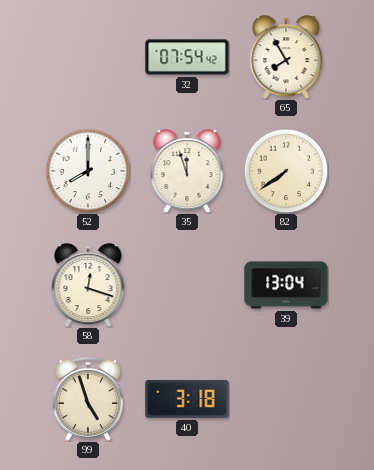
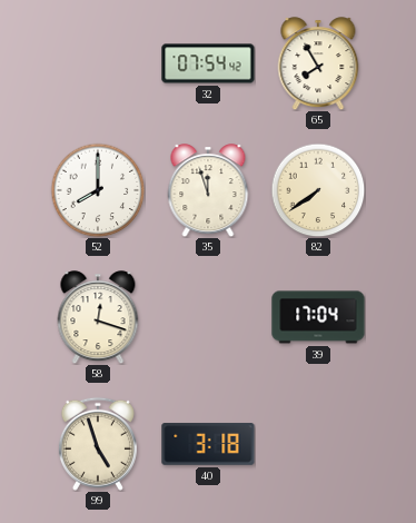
39: 13:04 -> 17:04 (318, 317)
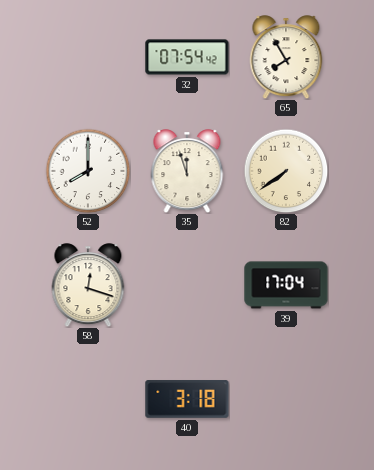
99: 4:57 -> none (98, 444)
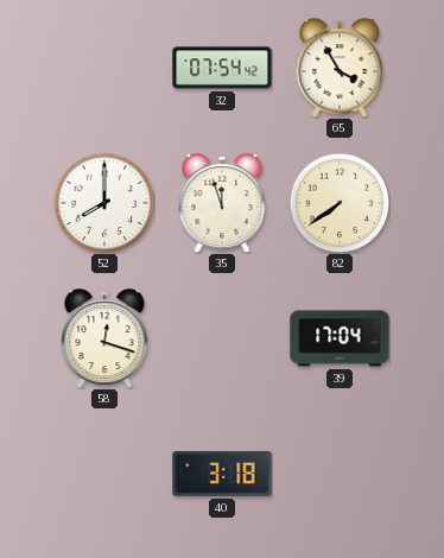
65: 7:55 -> 3:55 (340, 68)
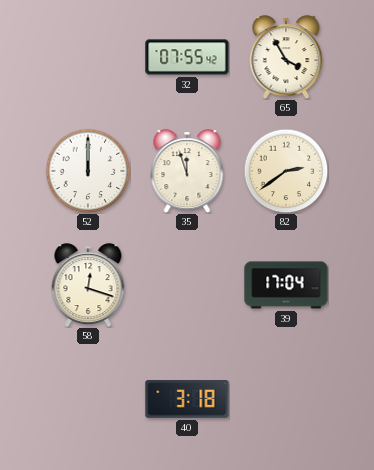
32: 07:54 -> 07:55 (187, 57)
52: 8:00 -> 12:00 (88, 171)
82: 7:39 -> 2:39 (286, 171)
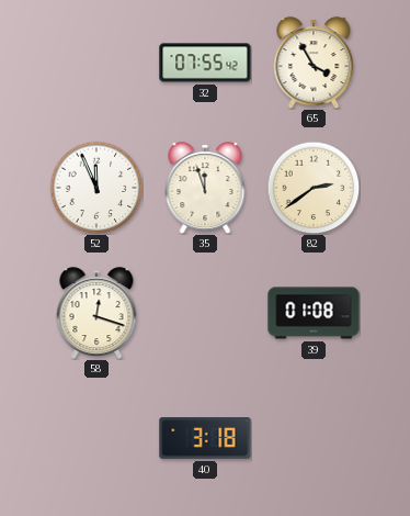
52: 12:00 -> 11:56 (96, 188)
39: 17:04 -> 01:08 (314, 313)
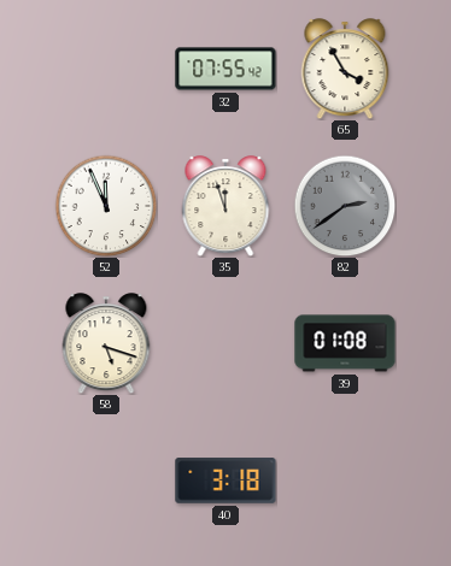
82 dial: cream -> grey (345, 206)
58: 12:18 -> 5:18 (106, 343)
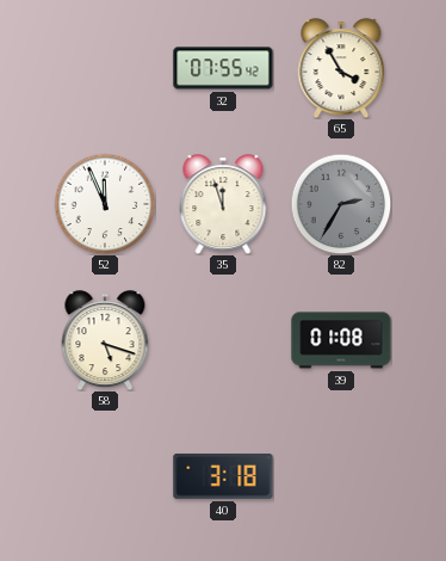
82: 2:39 -> 2:35 (341, 204)
